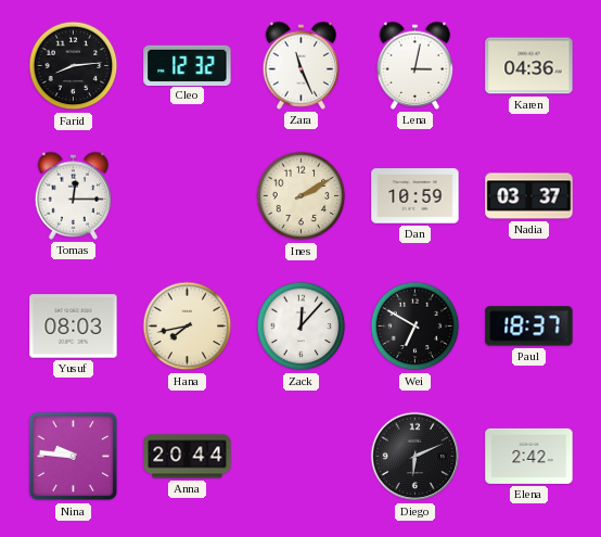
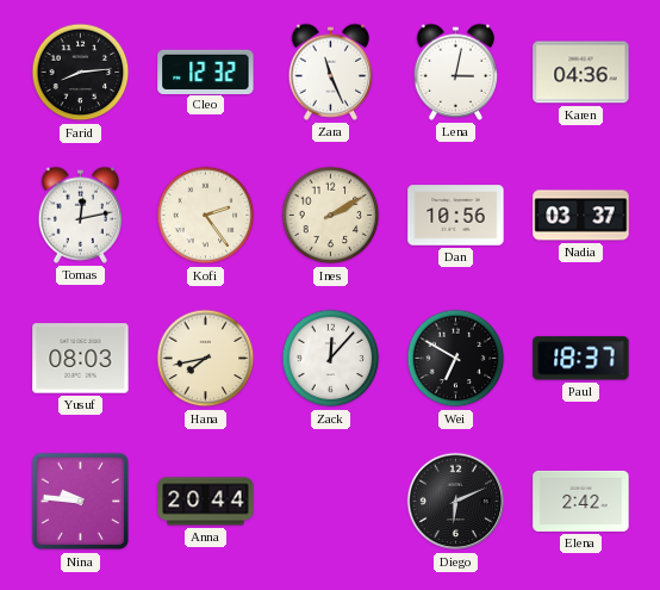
Tomas: 12:15 -> 12:13 (81, 215)
Kofi: none -> 2:24 (206, 216)
Dan: 10:59 -> 10:56 (456, 216)
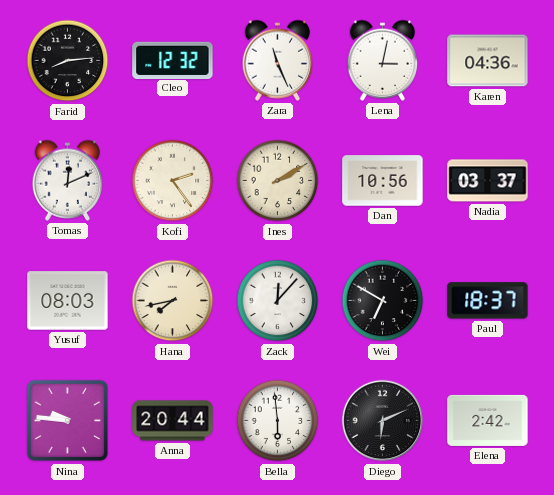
Tomas: 12:13 -> 12:11 (68, 180)
Bella: none -> 5:59 (278, 421)
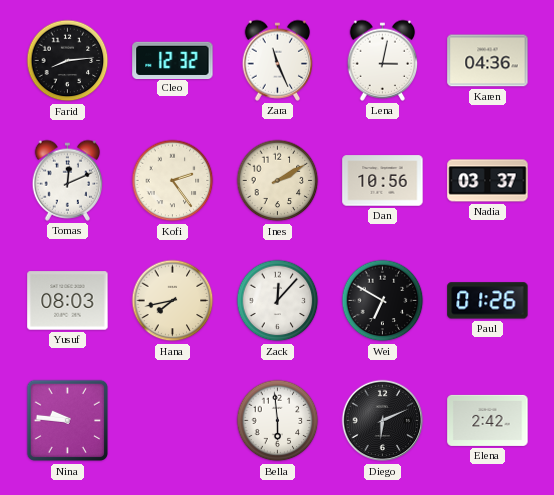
Paul: 18:37 -> 01:26 (488, 301)
Anna: 20:44 -> none (173, 421)
